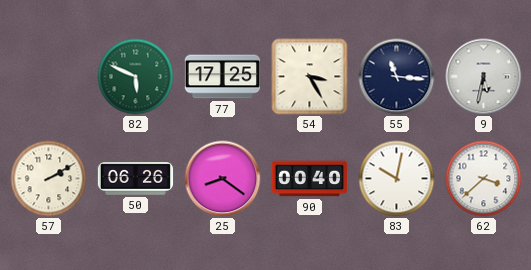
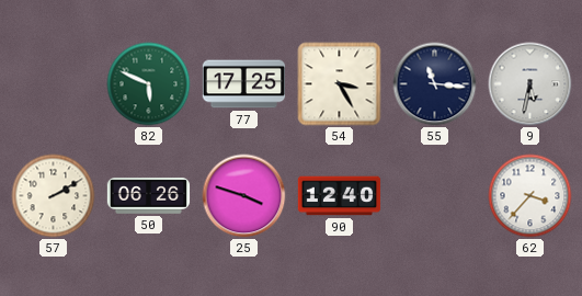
25: 8:21 -> 3:48 (244, 196)
90: 00:40 -> 12:40 (340, 196)
83: 10:02 -> none (397, 179)
62: 3:38 -> 3:37 (530, 196)
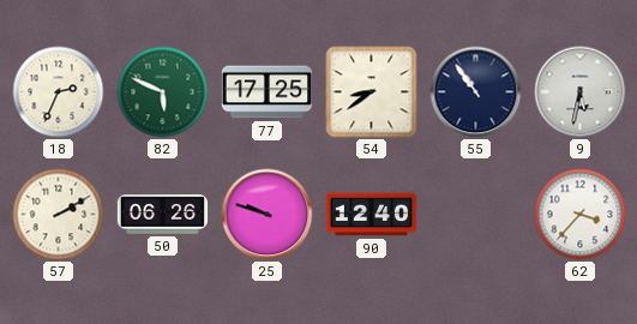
18: none -> 2:34 (59, 92)
54: 3:25 -> 8:39 (372, 92)
55: 11:16 -> 10:54 (476, 92)
25: 3:48 -> 9:48 (268, 215)
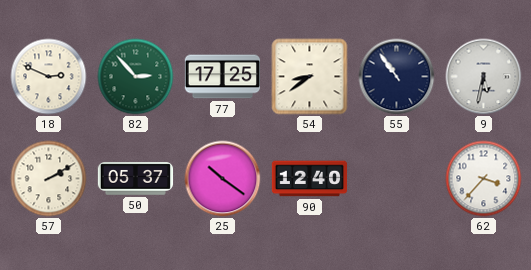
18: 2:34 -> 2:49 (49, 77)
82: 5:49 -> 2:53 (136, 77)
50: 06:26 -> 05:37 (136, 179)
25: 9:48 -> 10:21 (223, 179)
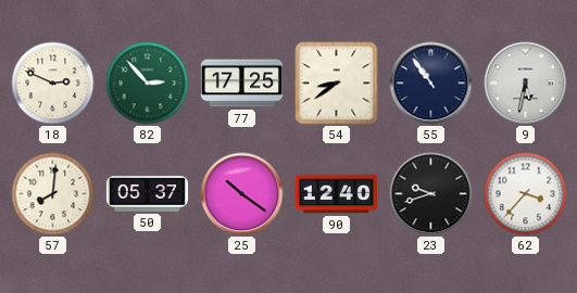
57: 2:10 -> 8:01 (53, 194)
23: none -> 9:42 (431, 194)
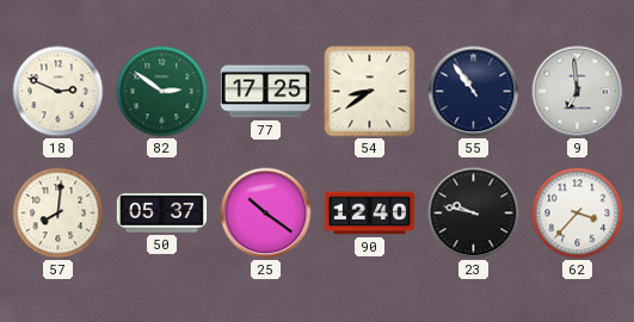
82: 2:53 -> 2:51 (162, 92)
9: 5:32 -> 6:59 (578, 92)
23: 9:42 -> 9:47 (474, 213)
